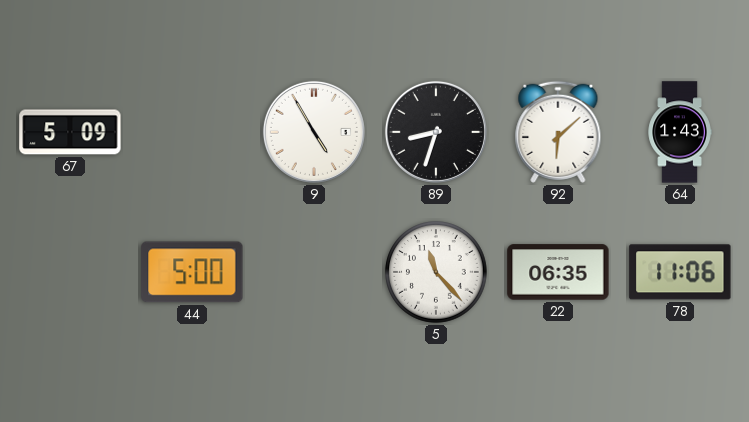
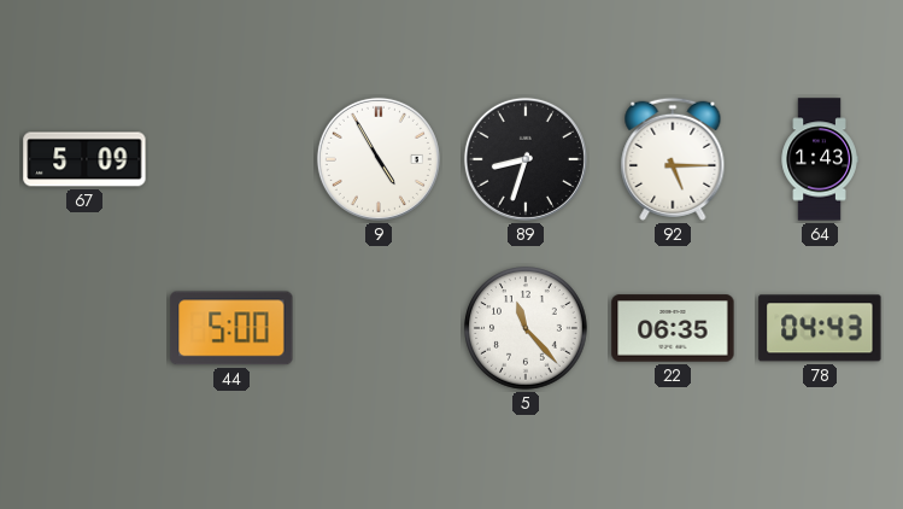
92: 6:08 -> 5:15 (673, 159)
78: 11:06 -> 04:43 (820, 328)
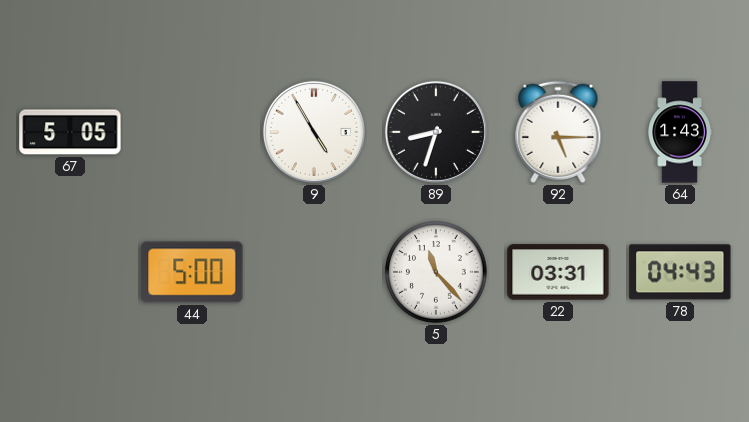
67: 5:09 -> 5:05 (70, 132)
22: 06:35 -> 03:31 (558, 272)
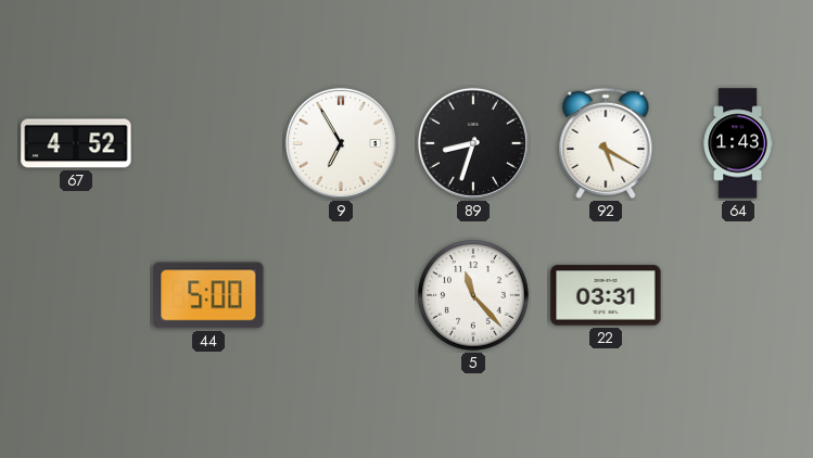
67: 5:05 -> 4:52 (76, 143)
9: 4:55 -> 6:55 (341, 143)
92: 5:15 -> 5:20 (606, 143)
78: 04:43 -> none (680, 272)
